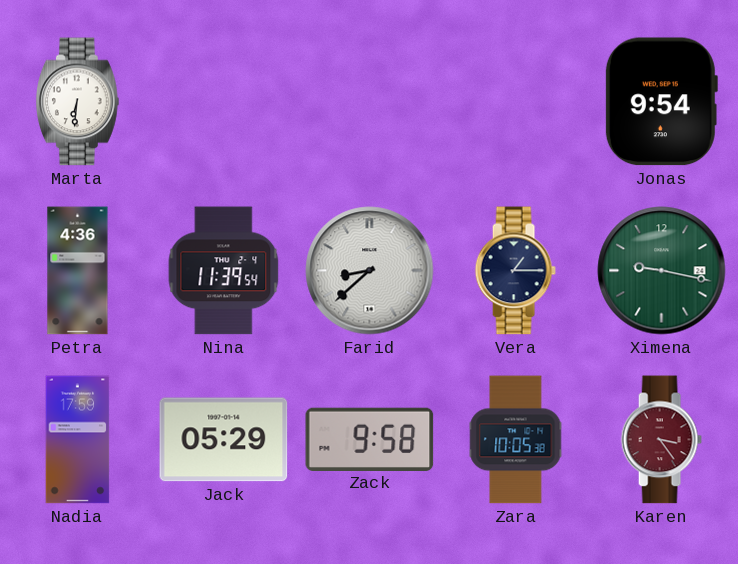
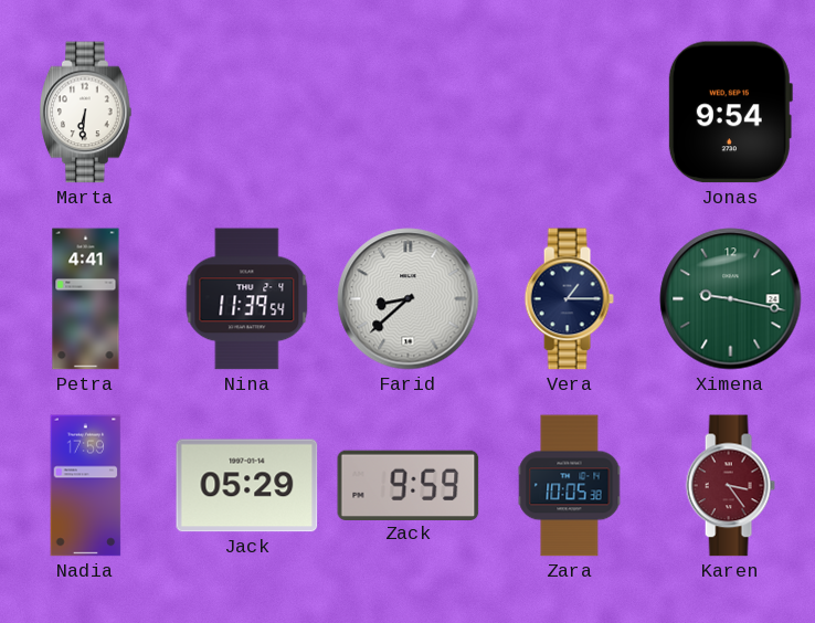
Petra: 4:36 -> 4:41 (86, 299)
Zack: 9:58 -> 9:59 (409, 485)
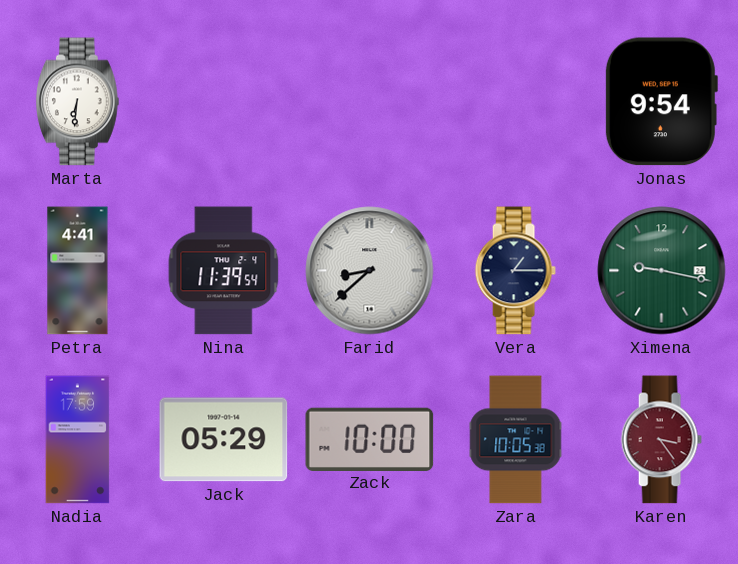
Zack: 9:59 -> 10:00 (370, 439)
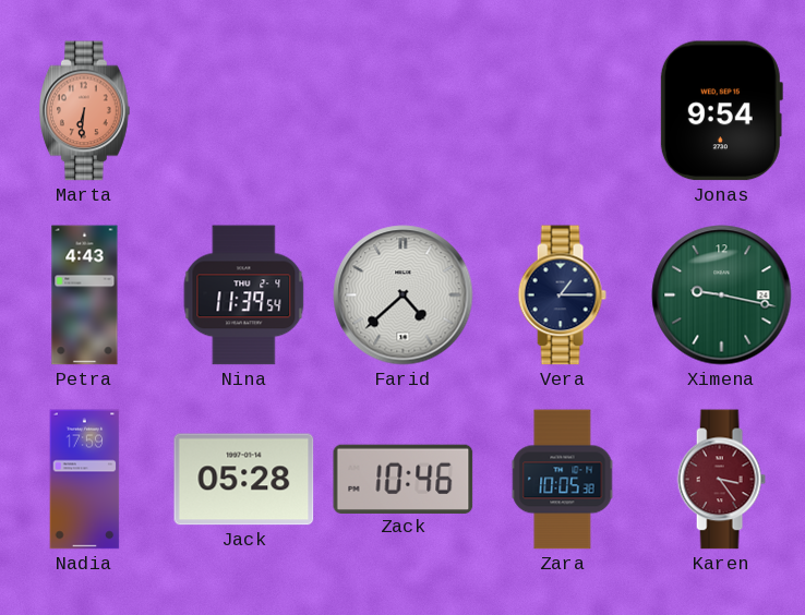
Marta dial: white -> salmon (85, 111)
Petra: 4:41 -> 4:43 (85, 296)
Farid: 8:38 -> 4:38 (404, 296)
Jack: 05:29 -> 05:28 (244, 480)
Zack: 10:00 -> 10:46 (404, 479)
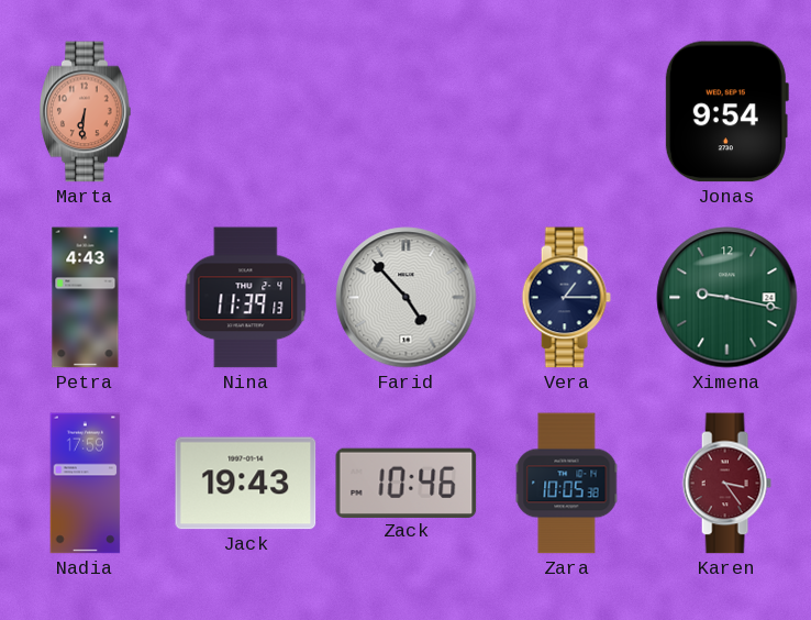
Nina: 11:39:54 -> 11:39:13 (246, 298)
Farid: 4:38 -> 4:53 (407, 298)
Jack: 05:28 -> 19:43 (246, 484)
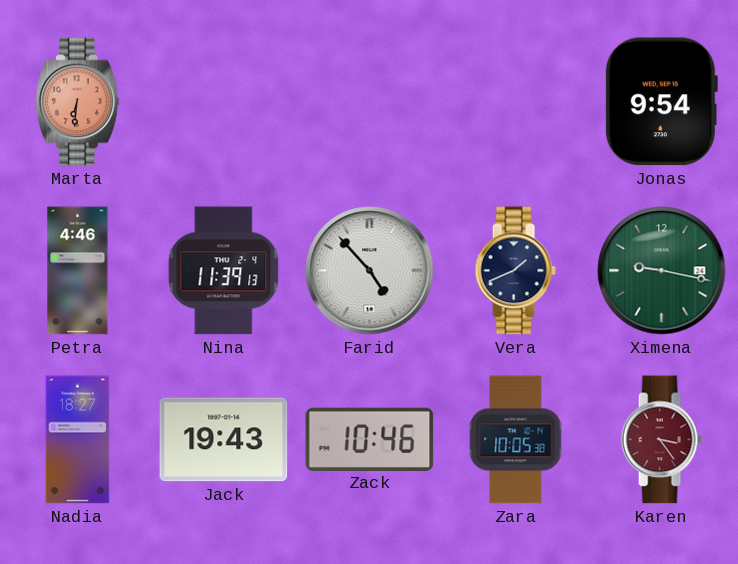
Petra: 4:43 -> 4:46 (78, 271)
Vera: 1:15 -> 1:41 (515, 271)
Nadia: 17:59 -> 18:27 (78, 440)
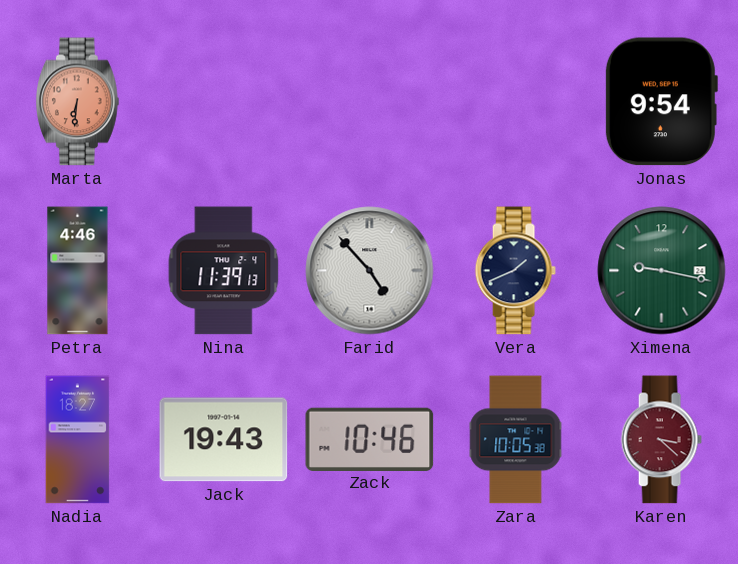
Karen: 3:24 -> 3:22 (661, 440)
